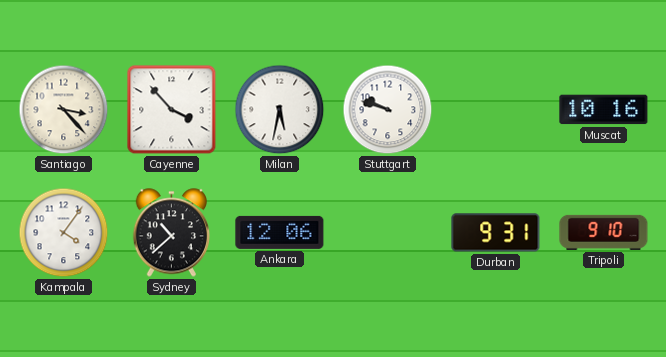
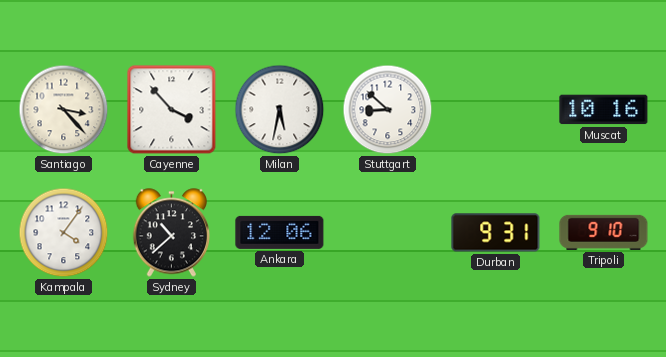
Stuttgart: 9:48 -> 8:52 (388, 110)
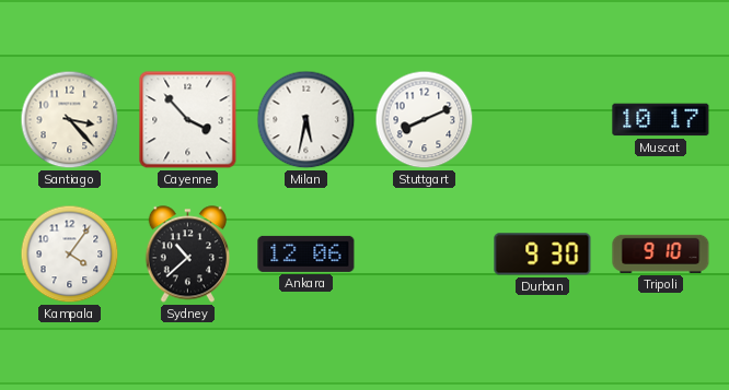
Stuttgart: 8:52 -> 8:11 (425, 120)
Muscat: 10:16 -> 10:17 (661, 120)
Durban: 9:31 -> 9:30 (543, 255)
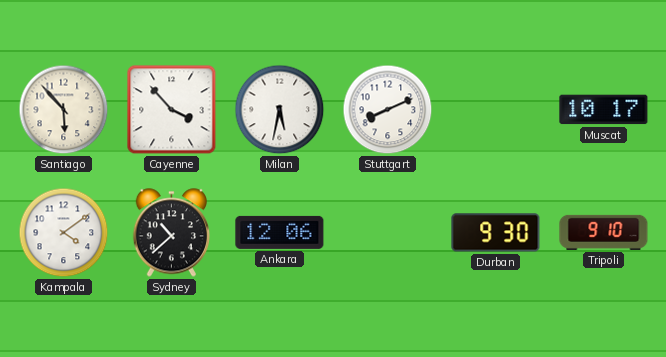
Santiago: 3:23 -> 5:53 (64, 110)
Kampala: 4:06 -> 4:09 (64, 233)
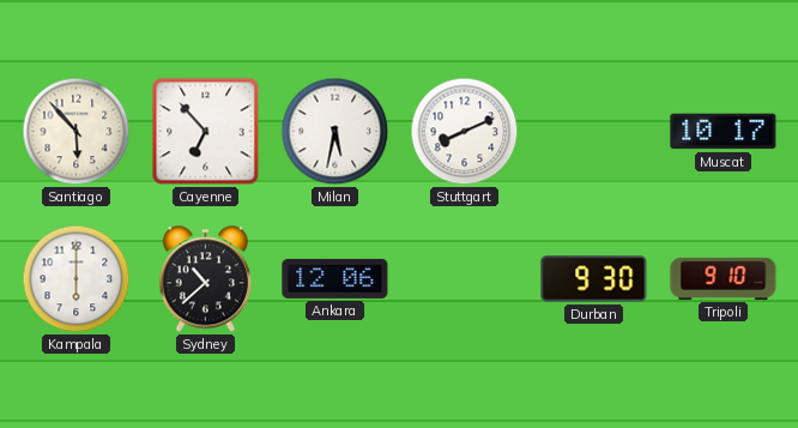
Cayenne: 3:53 -> 6:53 (206, 132)
Kampala: 4:09 -> 6:00 (77, 279)
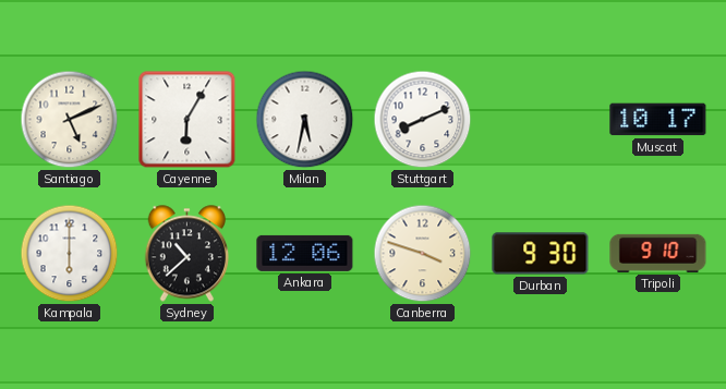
Santiago: 5:53 -> 5:11 (70, 120)
Cayenne: 6:53 -> 6:05 (187, 120)
Canberra: none -> 3:48 (423, 254)
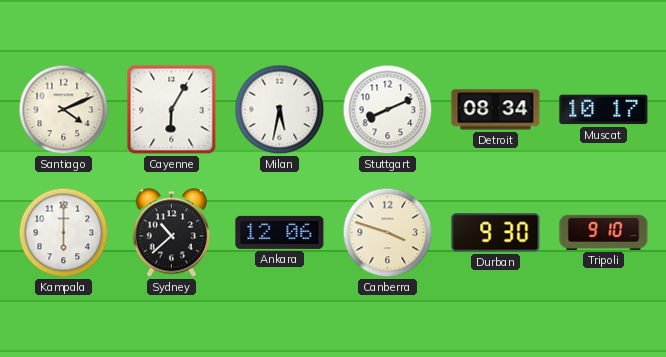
Santiago: 5:11 -> 4:11 (64, 110)
Detroit: none -> 08:34 (496, 110)
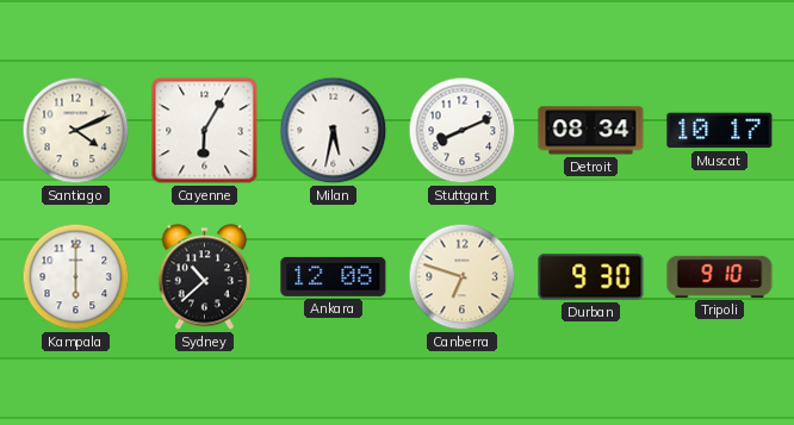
Ankara: 12:06 -> 12:08 (334, 276)
Canberra: 3:48 -> 6:48 (463, 277)
